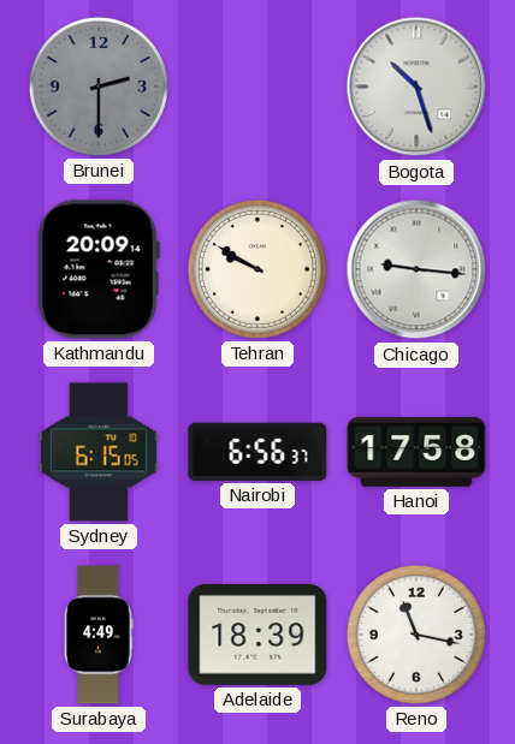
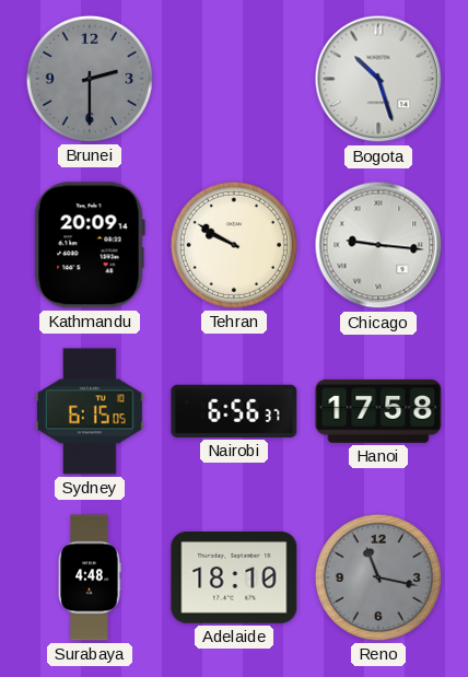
Surabaya: 4:49 -> 4:48 (90, 577)
Adelaide: 18:39 -> 18:10 (234, 579)
Reno dial: white -> grey (378, 577)
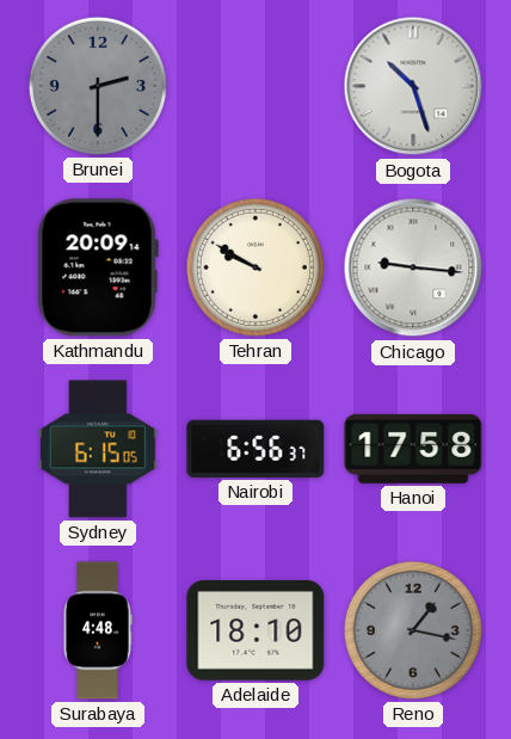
Reno: 11:17 -> 1:17 (413, 630)
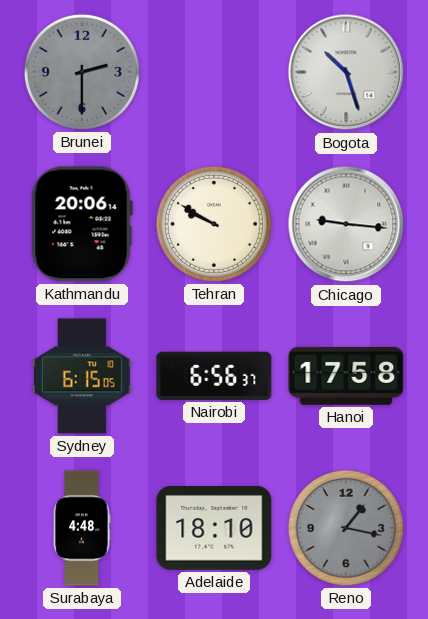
Kathmandu: 20:09 -> 20:06 (82, 224)
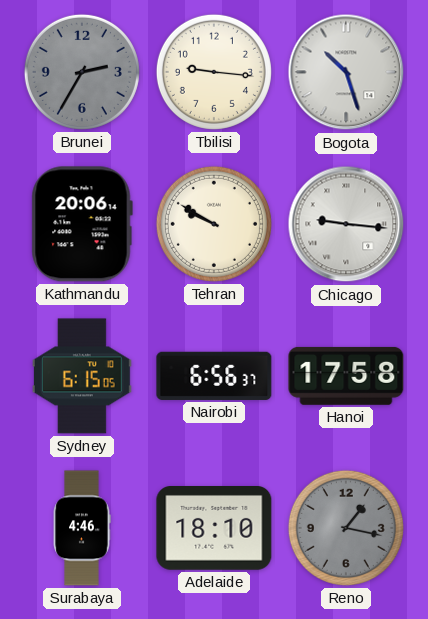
Brunei: 2:30 -> 2:35 (82, 72)
Tbilisi: none -> 9:16 (214, 72)
Surabaya: 4:48 -> 4:46 (82, 528)
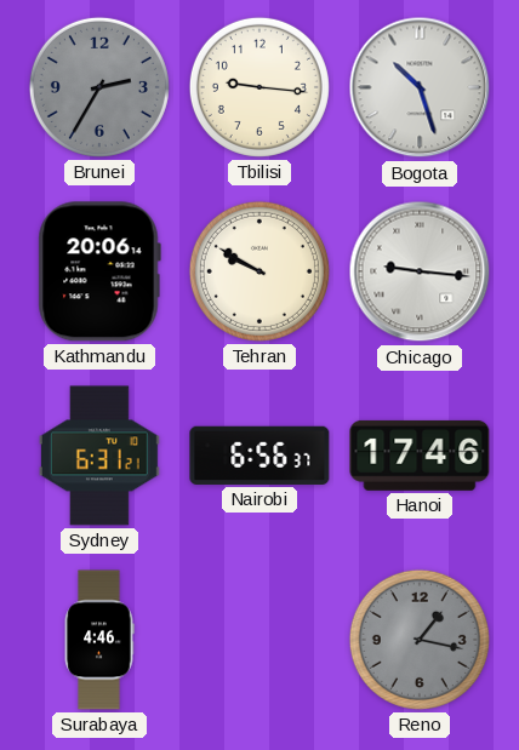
Sydney: 6:15 -> 6:31 (99, 456)
Hanoi: 17:58 -> 17:46 (420, 456)
Adelaide: 18:10 -> none (214, 529)
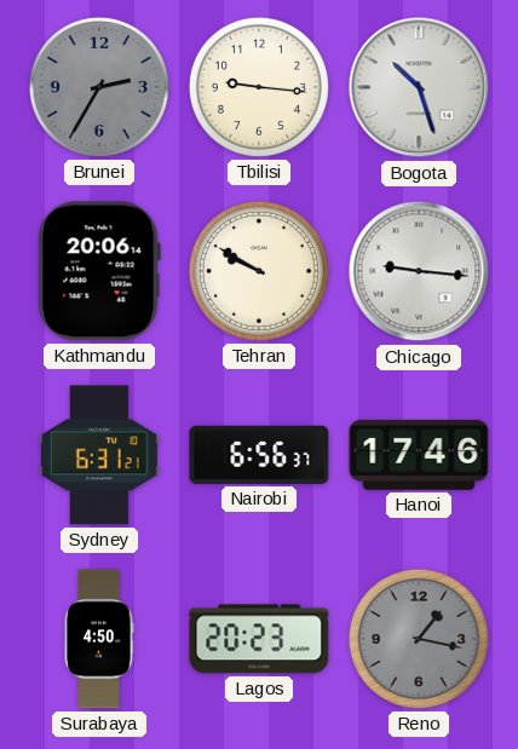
Surabaya: 4:46 -> 4:50 (99, 639)
Lagos: none -> 20:23 (259, 639)
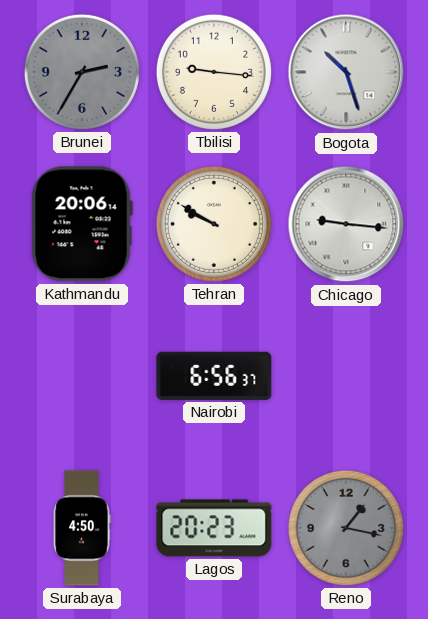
Sydney: 6:31 -> none (99, 455)
Hanoi: 17:46 -> none (419, 455)
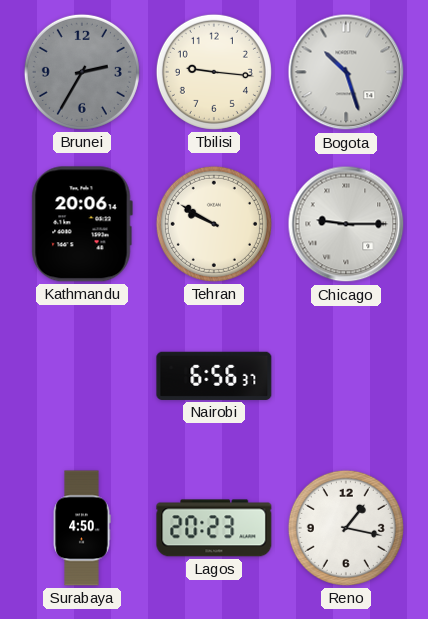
Chicago: 9:16 -> 9:15 (346, 224)
Reno dial: grey -> white (346, 528)
